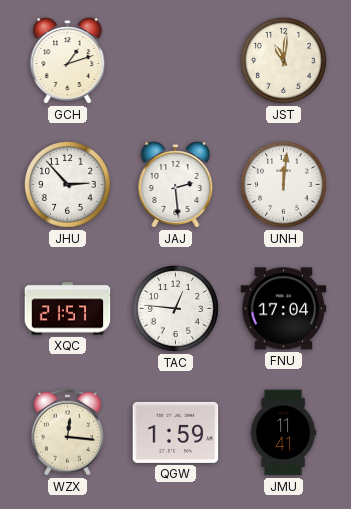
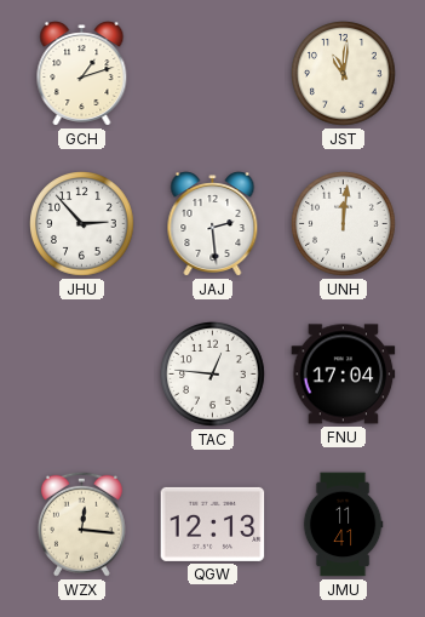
XQC: 21:57 -> none (68, 309)
QGW: 1:59 -> 12:13 (213, 524)
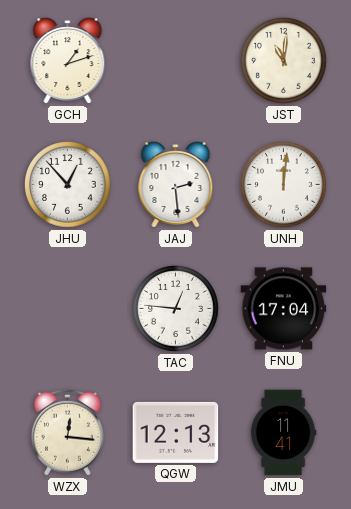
JHU: 2:53 -> 12:53 (68, 185)
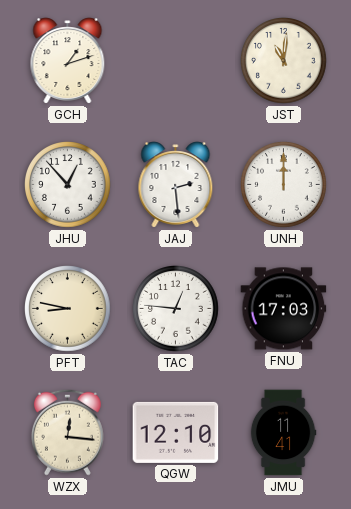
UNH: 12:01 -> 12:00 (284, 185)
PFT: none -> 8:47 (68, 309)
FNU: 17:04 -> 17:03 (284, 309)
QGW: 12:13 -> 12:10 (176, 432)
